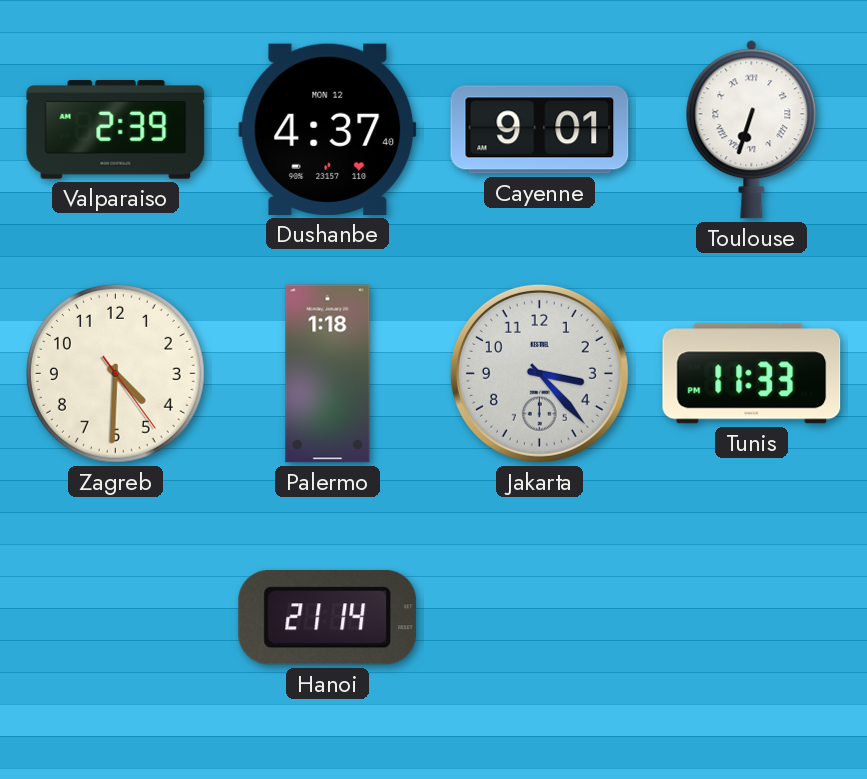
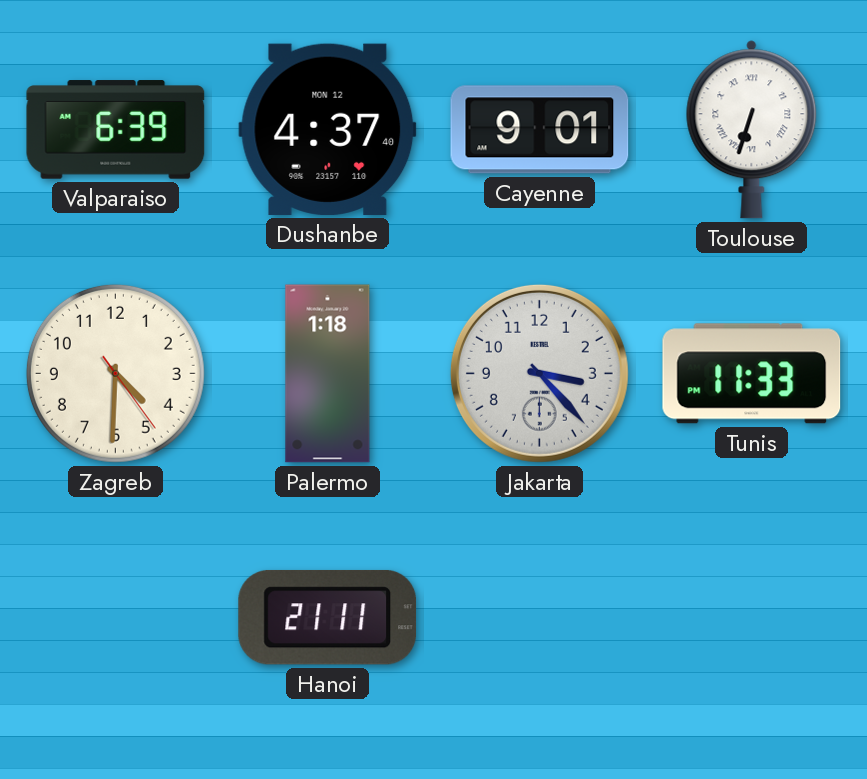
Valparaiso: 2:39 -> 6:39 (116, 130)
Hanoi: 21:14 -> 21:11 (328, 617)
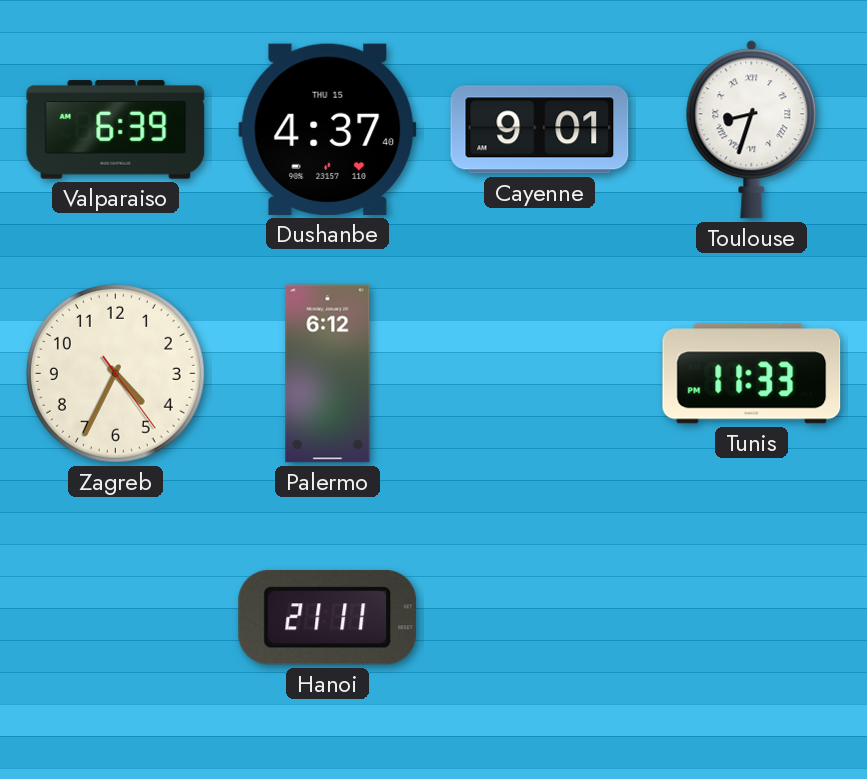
Dushanbe date: MON 12 -> THU 15 (328, 129)
Toulouse: 6:33 -> 8:33 (752, 130)
Zagreb: 4:30 -> 4:34 (115, 373)
Palermo: 1:18 -> 6:12 (328, 374)
Jakarta: 3:23 -> none (539, 373)
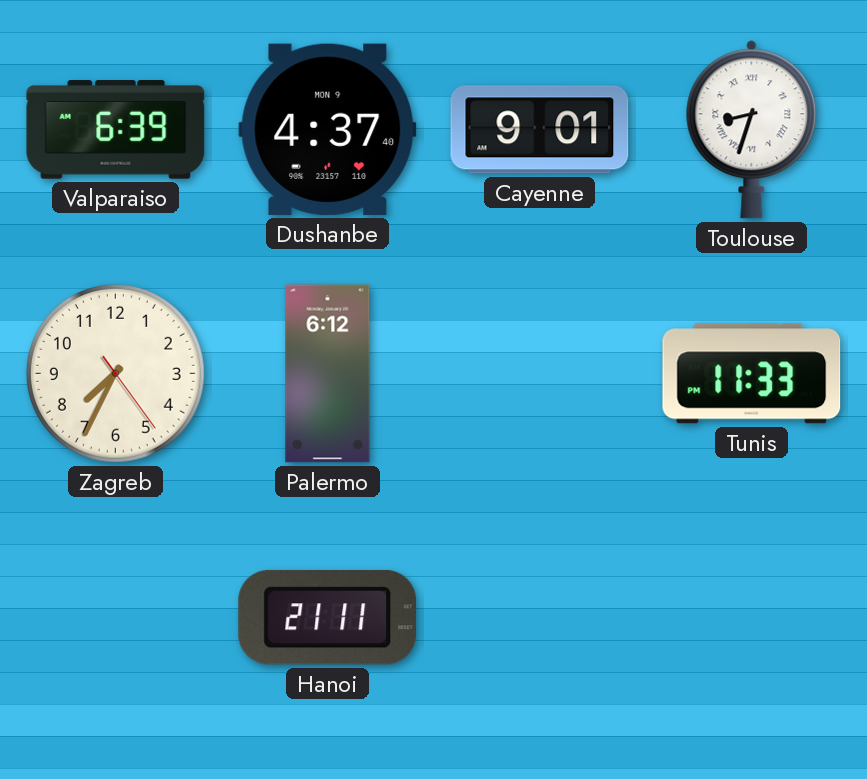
Dushanbe date: THU 15 -> MON 9 (328, 129)
Zagreb: 4:34 -> 7:34 (115, 373)
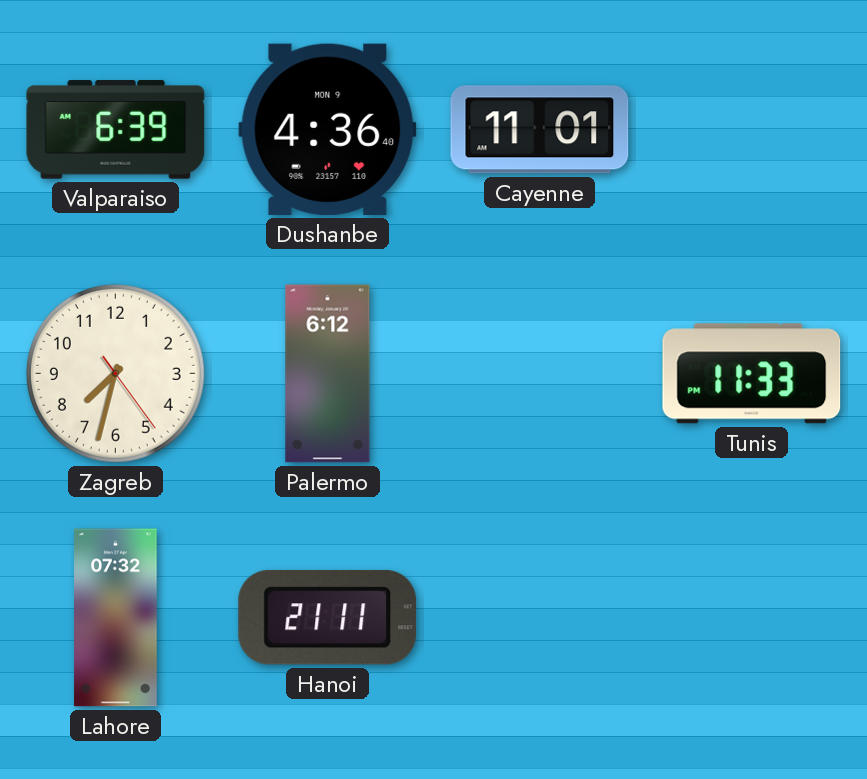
Dushanbe: 4:37 -> 4:36 (328, 129)
Cayenne: 9:01 -> 11:01 (540, 130)
Toulouse: 8:33 -> none (752, 130)
Zagreb: 7:34 -> 7:32 (115, 373)
Lahore: none -> 07:32 (116, 618)
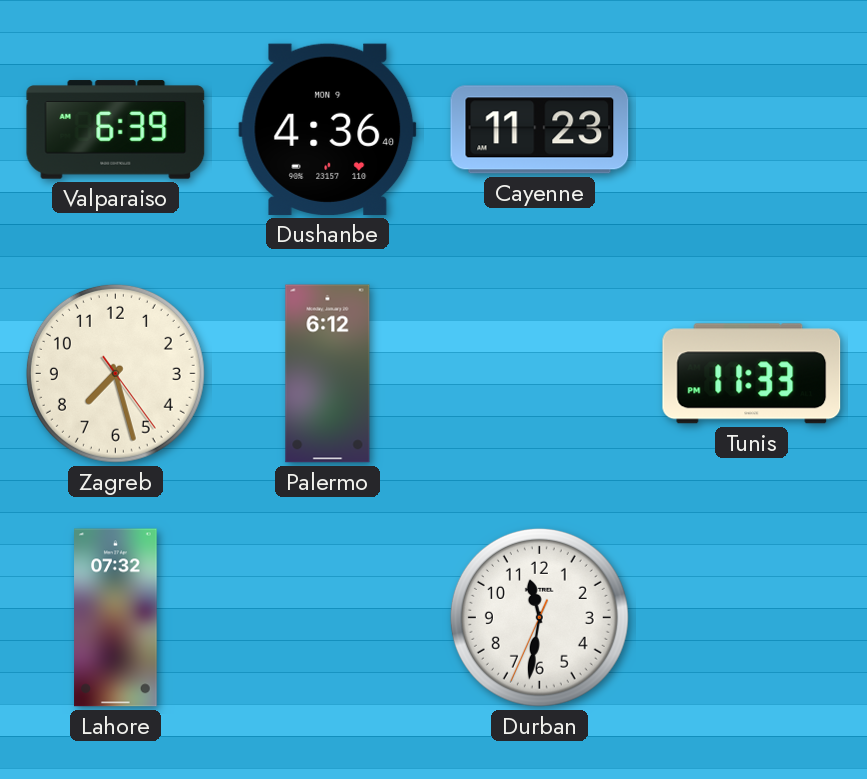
Cayenne: 11:01 -> 11:23 (540, 130)
Zagreb: 7:32 -> 7:27 (115, 373)
Hanoi: 21:11 -> none (328, 617)
Durban: none -> 11:31 (539, 617)
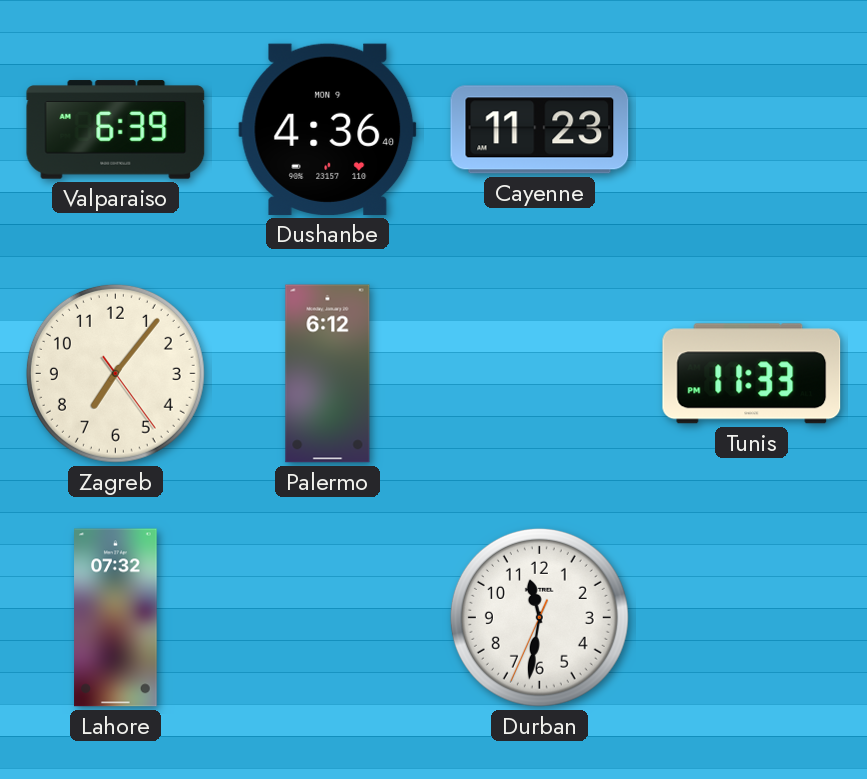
Zagreb: 7:27 -> 7:06 (115, 373)
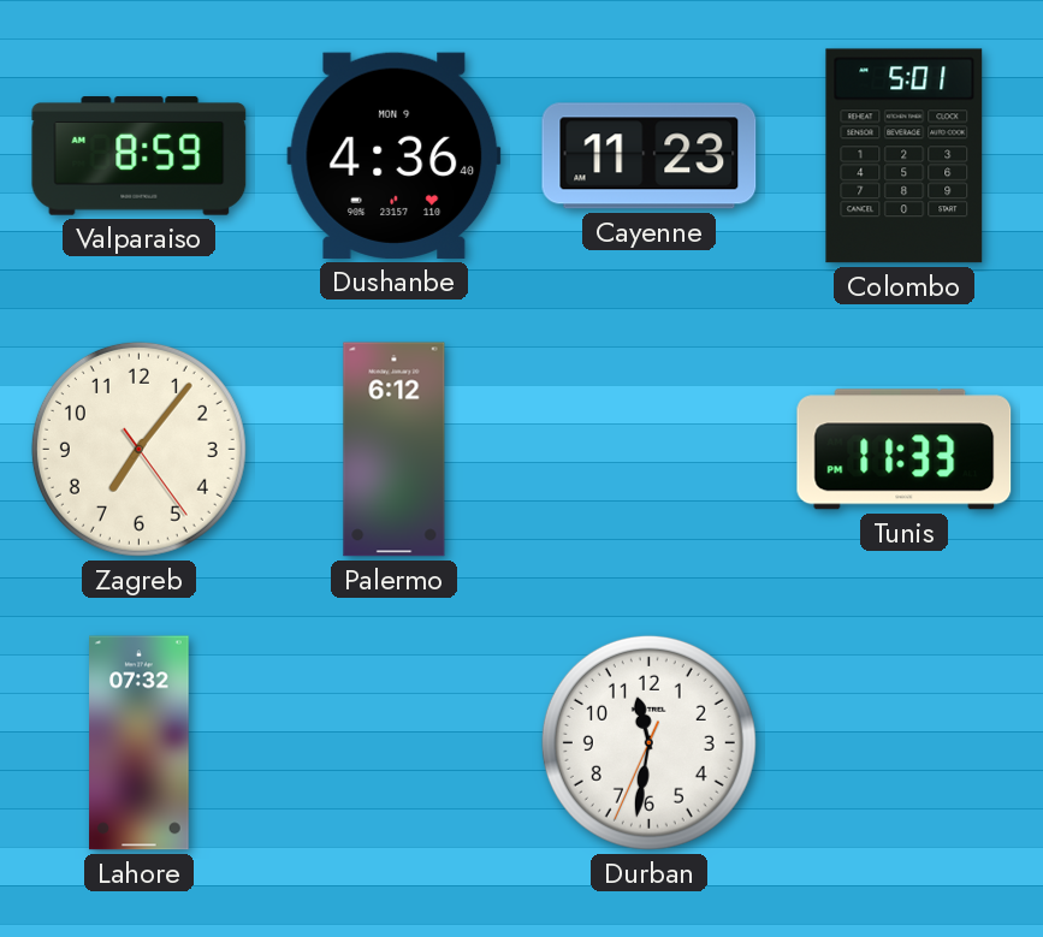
Valparaiso: 6:39 -> 8:59 (140, 156)
Colombo: none -> 5:01 (905, 156)
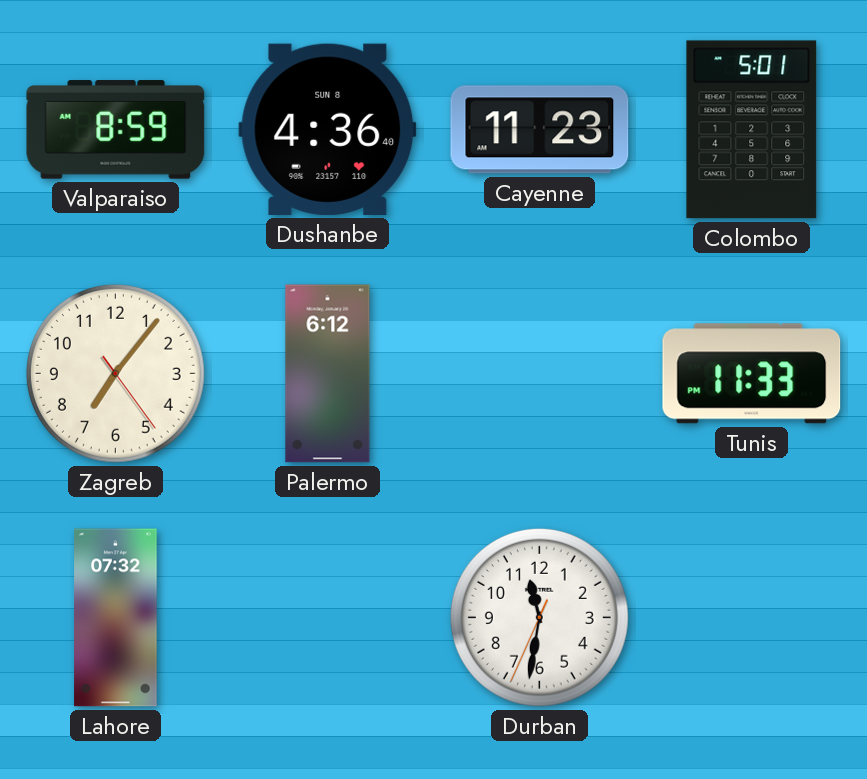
Dushanbe date: MON 9 -> SUN 8 (328, 129)
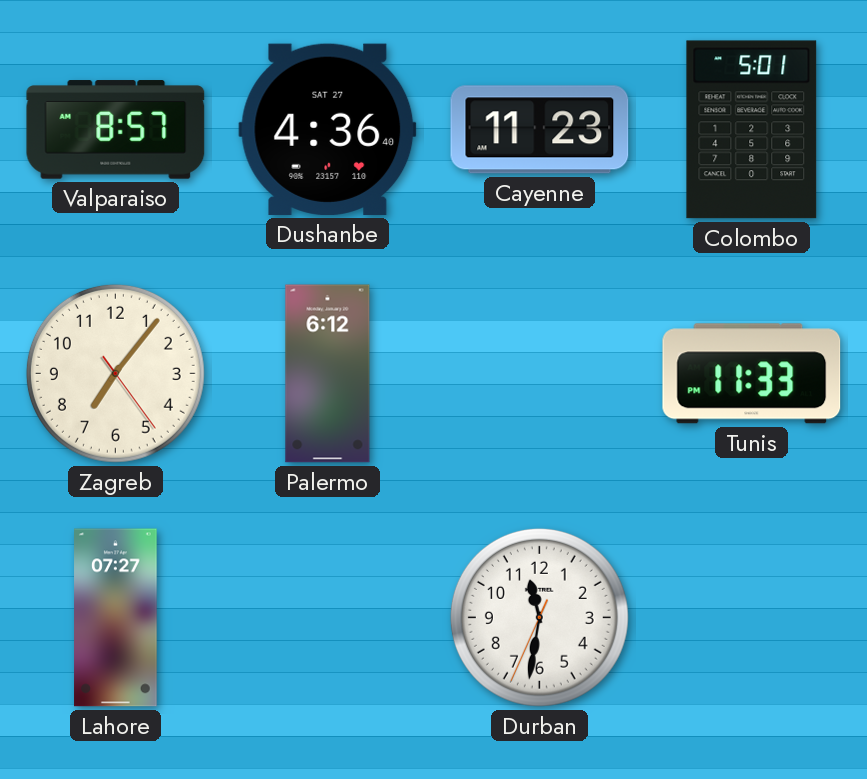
Valparaiso: 8:59 -> 8:57 (116, 130)
Dushanbe date: SUN 8 -> SAT 27 (328, 129)
Lahore: 07:32 -> 07:27 (116, 618)
